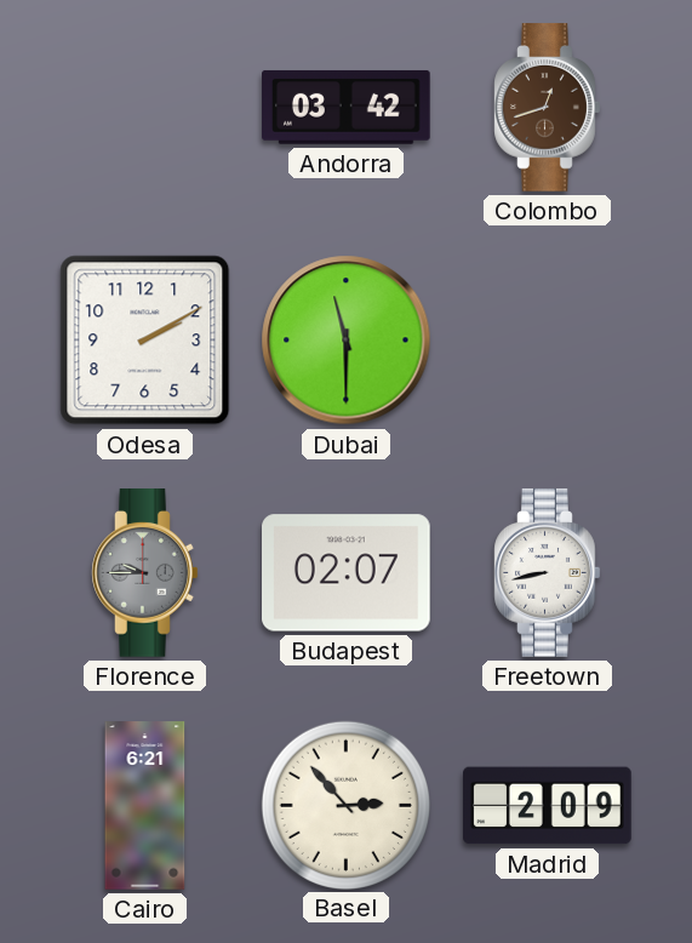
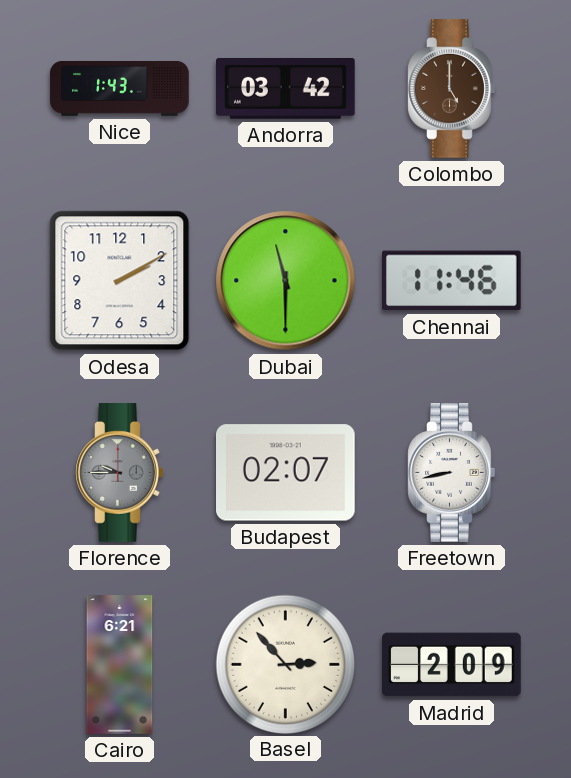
Nice: none -> 1:43 (120, 88)
Colombo: 12:42 -> 5:00 (452, 89)
Chennai: none -> 11:46 (452, 281)
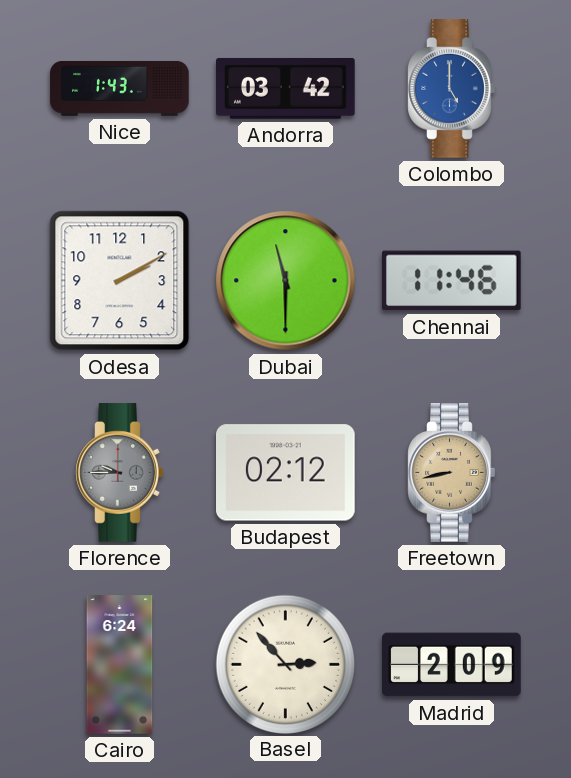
Colombo dial: brown -> blue (452, 89)
Budapest: 02:07 -> 02:12 (286, 473)
Freetown dial: white -> champagne (452, 473)
Cairo: 6:21 -> 6:24 (120, 665)
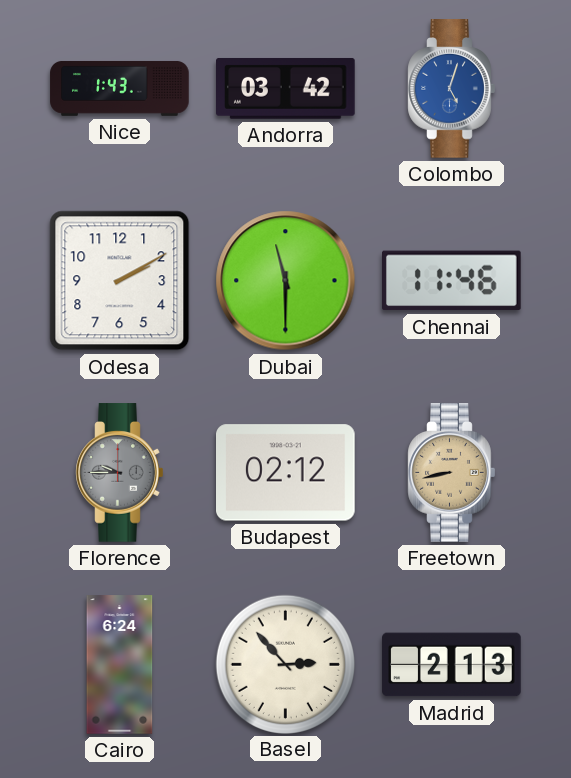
Colombo: 5:00 -> 5:03 (452, 89)
Madrid: 2:09 -> 2:13 (452, 665)
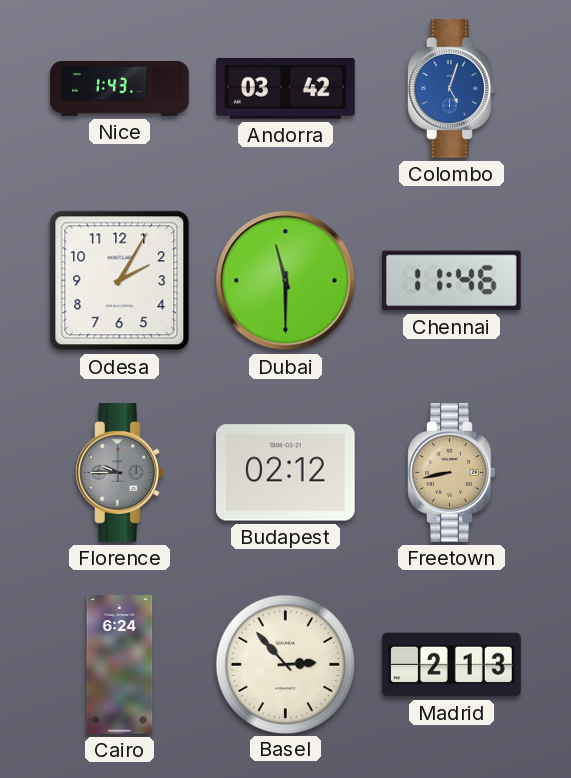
Odesa: 2:10 -> 2:05 (120, 281)
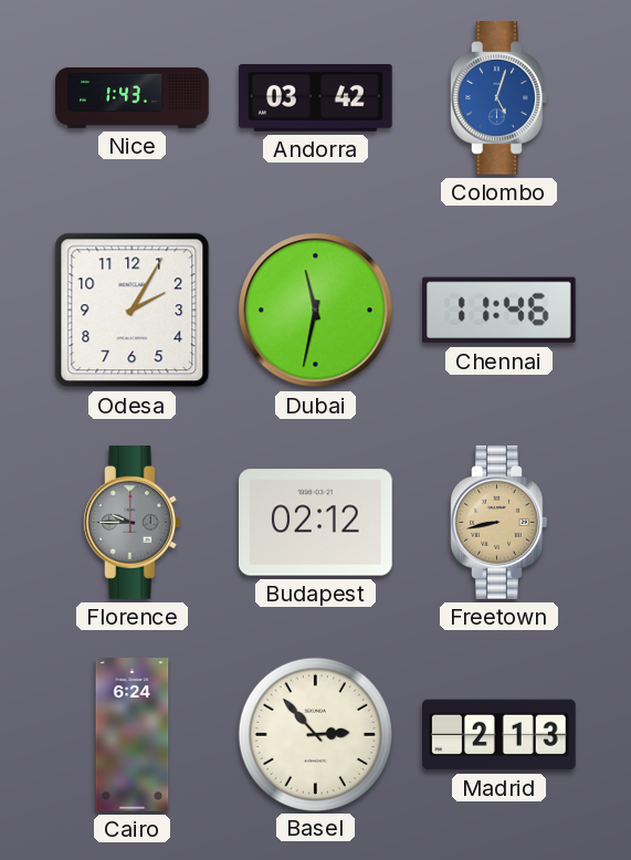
Dubai: 11:30 -> 11:32 (316, 311)
